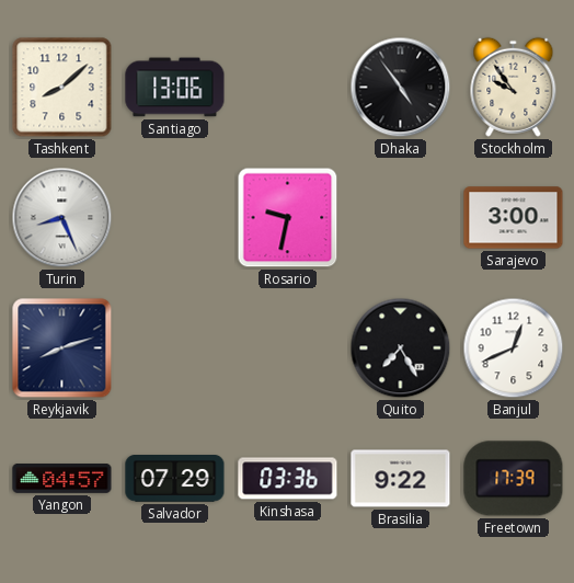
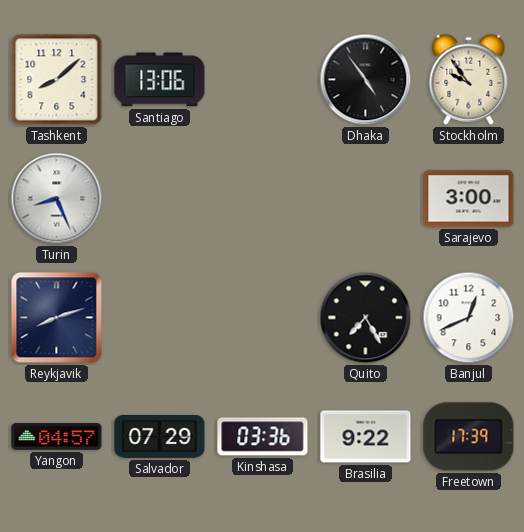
Rosario: 9:32 -> none (288, 218)
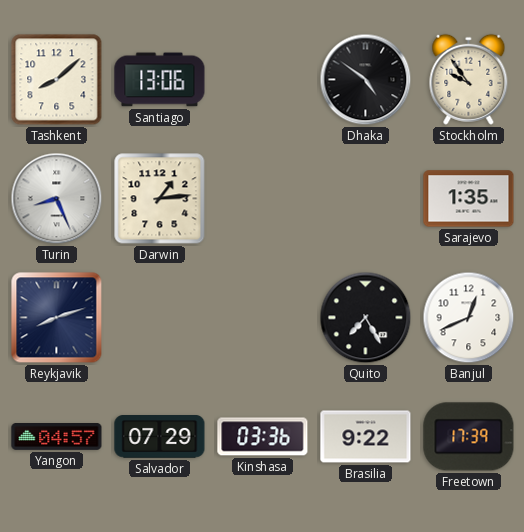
Dhaka: 4:54 -> 4:51 (366, 80)
Darwin: none -> 1:14 (160, 199)
Sarajevo: 3:00 -> 1:35 (469, 199)
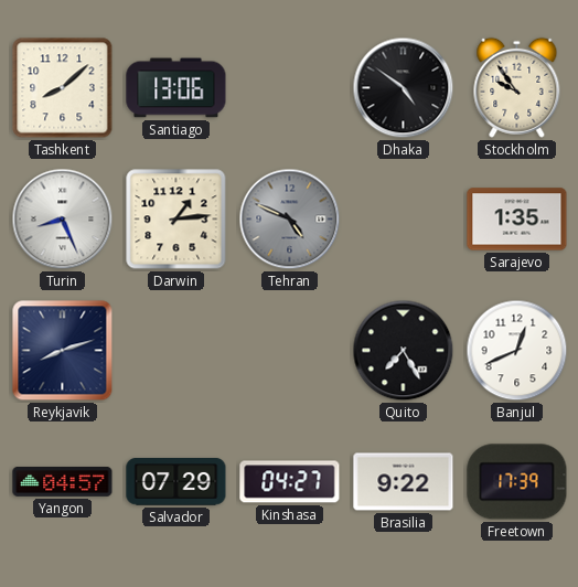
Tehran: none -> 4:49 (290, 220)
Kinshasa: 03:36 -> 04:27 (290, 482)
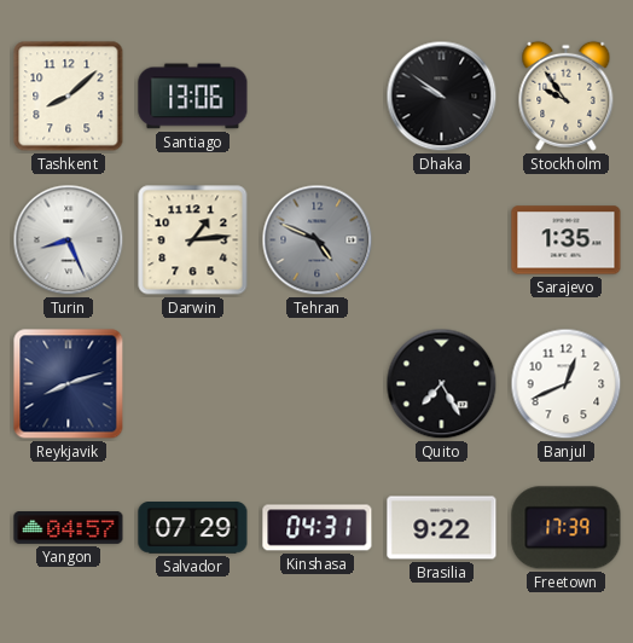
Dhaka: 4:51 -> 9:51 (442, 97)
Kinshasa: 04:27 -> 04:31 (318, 528)
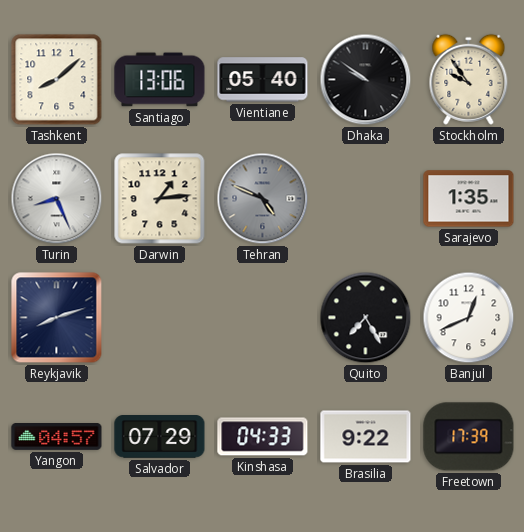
Vientiane: none -> 05:40 (263, 80)
Kinshasa: 04:31 -> 04:33 (263, 437)
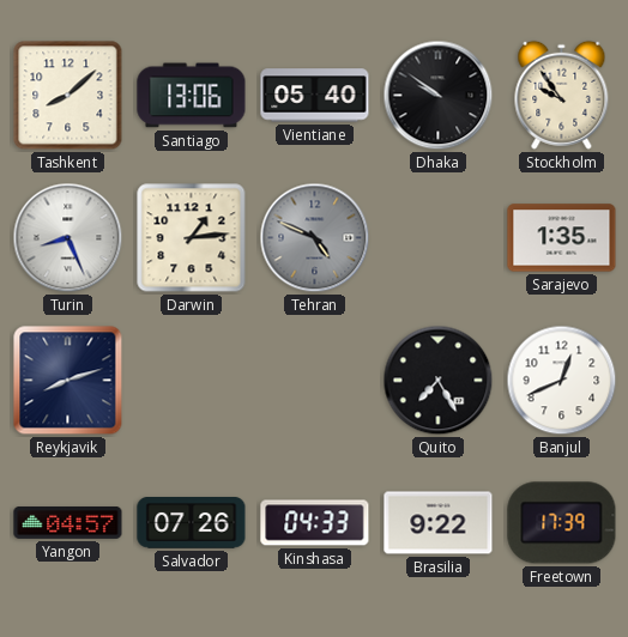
Salvador: 07:29 -> 07:26 (192, 523)
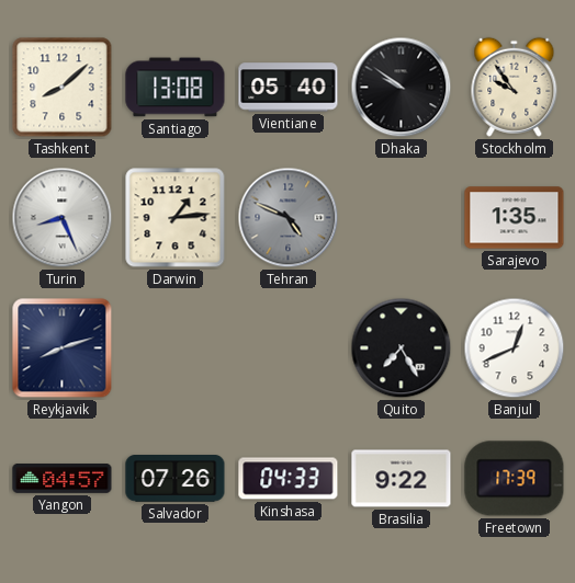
Santiago: 13:06 -> 13:08 (176, 88)
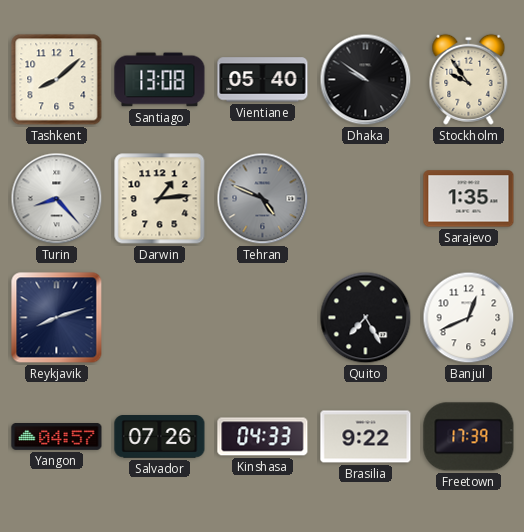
Turin: 8:26 -> 8:23 (57, 199)
